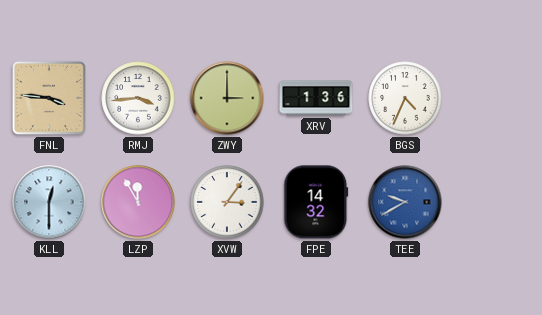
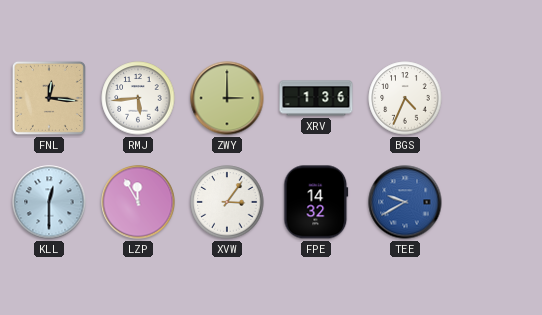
FNL: 3:46 -> 12:16 (49, 98)
RMJ: 3:44 -> 5:44 (138, 98)
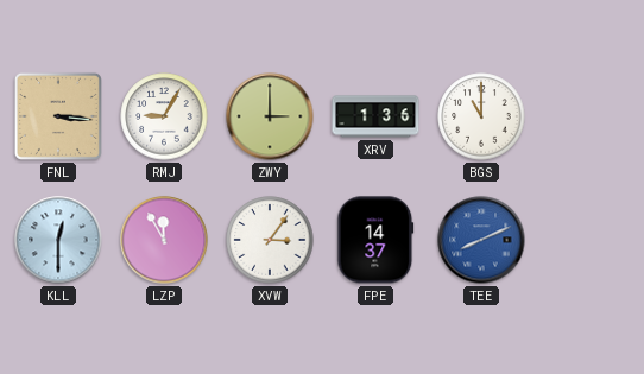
FNL: 12:16 -> 3:16 (58, 116)
RMJ: 5:44 -> 9:05 (164, 116)
BGS: 4:34 -> 11:00 (481, 116)
FPE: 14:32 -> 14:37 (375, 240)
TEE: 9:40 -> 8:11 (481, 240)
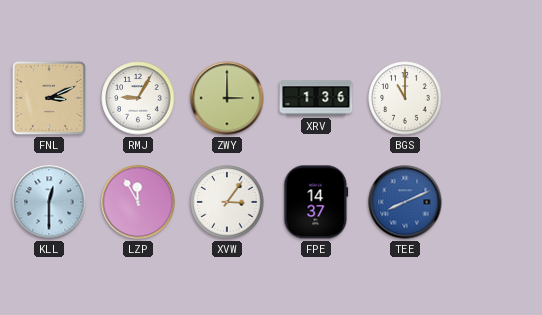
FNL: 3:16 -> 3:11 (49, 98)
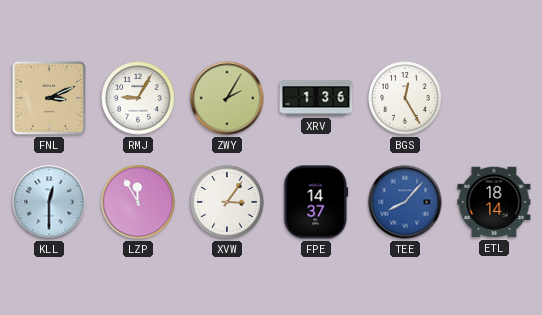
ZWY: 3:00 -> 2:05 (227, 98)
BGS: 11:00 -> 12:25 (405, 98)
TEE: 8:11 -> 8:07 (405, 202)
ETL: none -> 18:14 (494, 202)
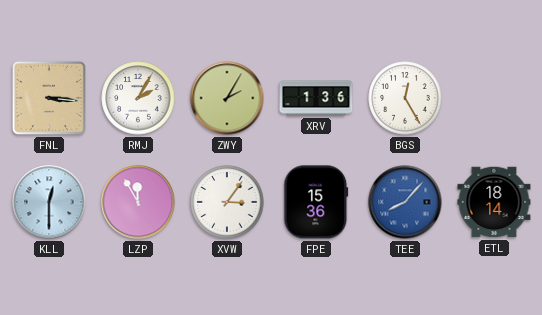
FNL: 3:11 -> 3:16 (49, 98)
RMJ: 9:05 -> 2:05 (138, 98)
FPE: 14:37 -> 15:36 (316, 202)
